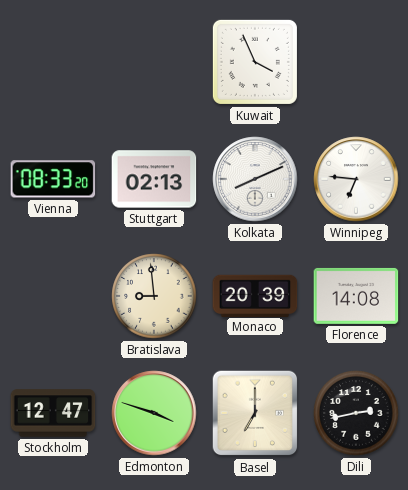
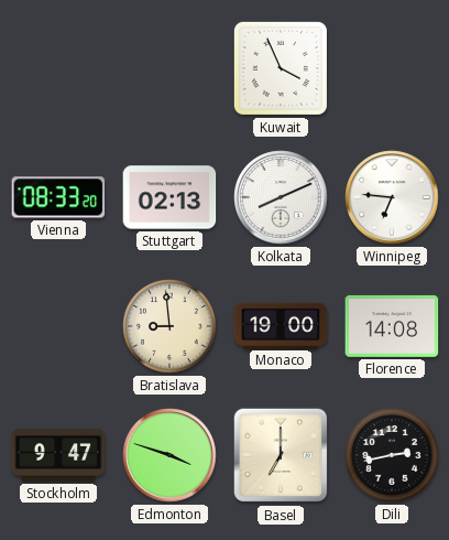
Monaco: 20:39 -> 19:00 (281, 325)
Stockholm: 12:47 -> 9:47 (58, 455)
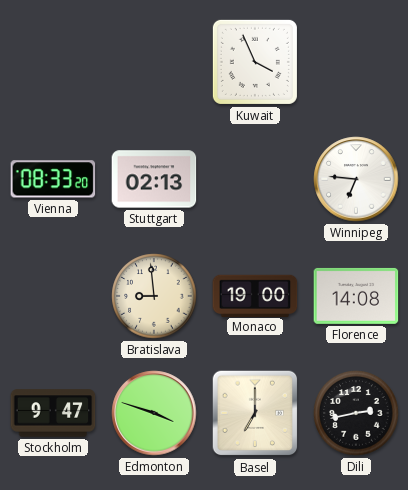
Kolkata: 8:11 -> none (281, 197)
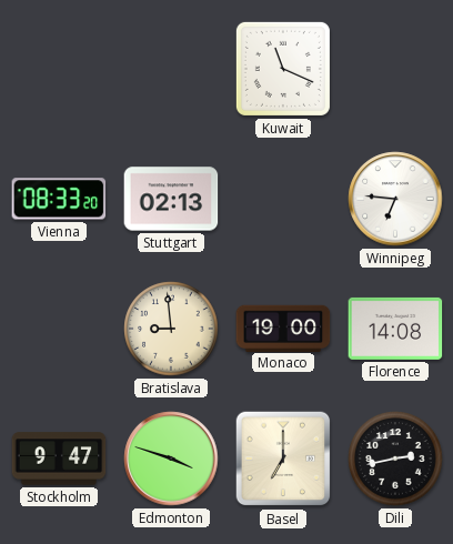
Kuwait: 3:56 -> 11:19 (283, 69)
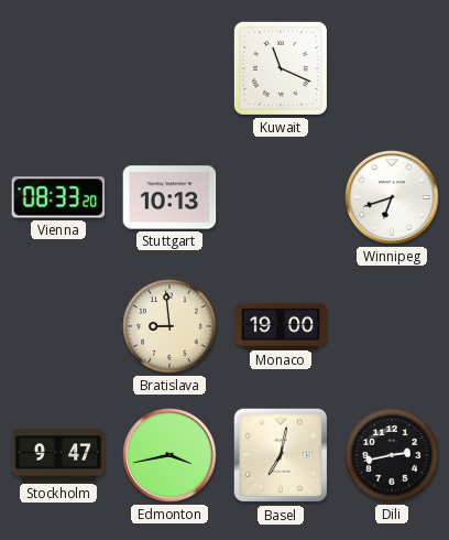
Stuttgart: 02:13 -> 10:13 (169, 197)
Winnipeg: 6:46 -> 6:42 (392, 197)
Florence: 14:08 -> none (395, 329)
Edmonton: 3:48 -> 3:43 (169, 455)
Basel: 7:00 -> 7:02 (281, 455)
